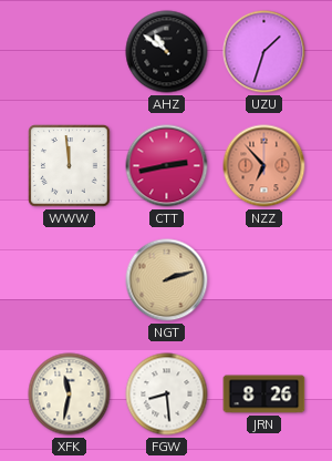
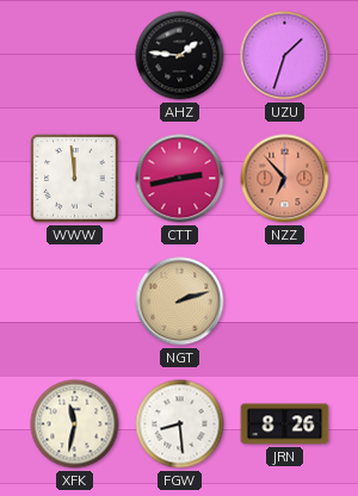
AHZ: 10:51 -> 1:46 (180, 56)
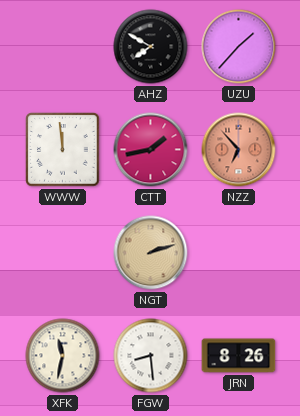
AHZ: 1:46 -> 7:50 (151, 47)
UZU: 1:33 -> 1:37 (239, 47)
CTT: 2:43 -> 1:43 (151, 150)
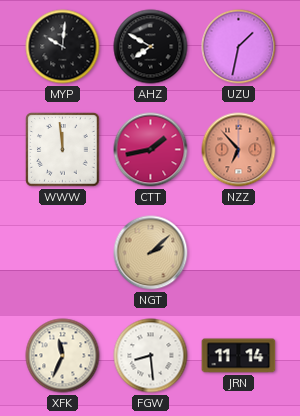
MYP: none -> 10:01 (63, 47)
UZU: 1:37 -> 1:32 (239, 47)
NGT: 2:12 -> 2:08 (151, 253)
XFK: 11:32 -> 11:34 (63, 356)
JRN: 8:26 -> 11:14 (239, 356)
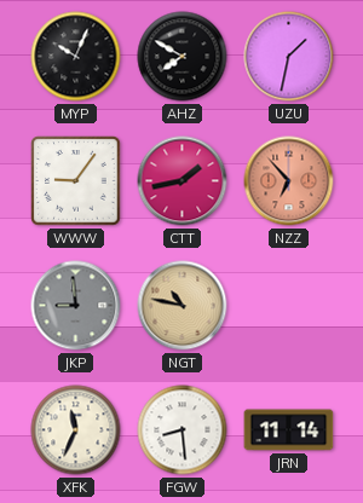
MYP: 10:01 -> 10:04 (76, 57)
WWW: 11:59 -> 9:06 (76, 181)
JKP: none -> 8:59 (76, 306)
NGT: 2:08 -> 10:47 (183, 306)
